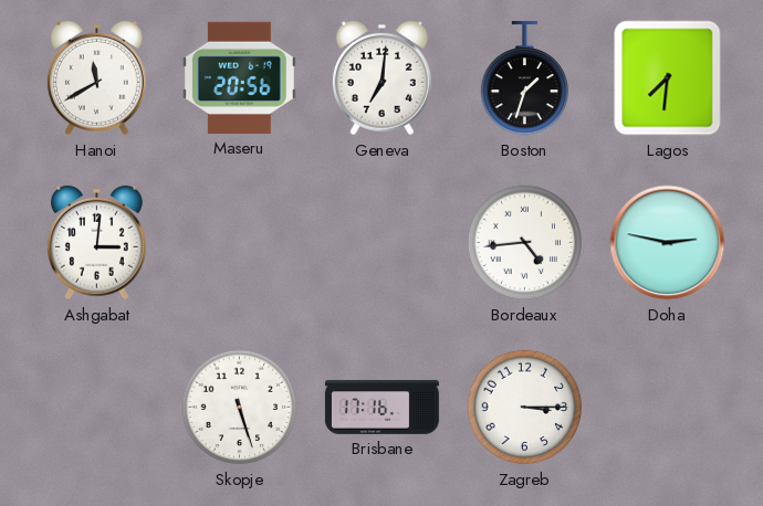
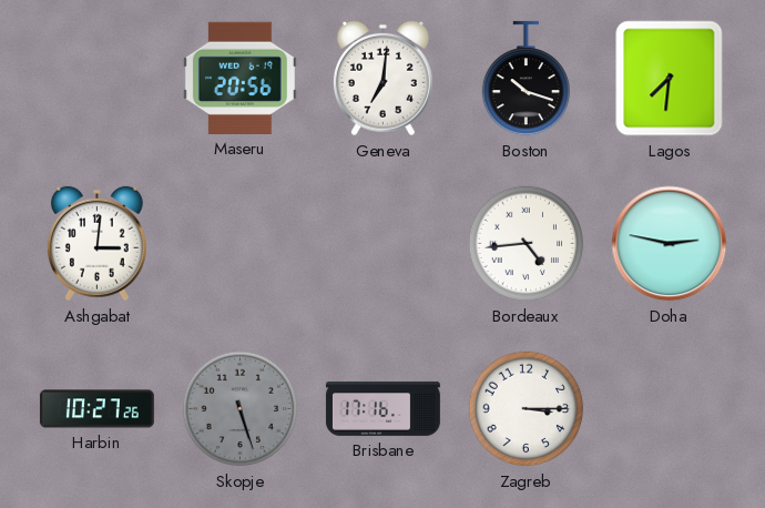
Hanoi: 11:40 -> none (96, 78)
Boston: 1:33 -> 10:18 (526, 79)
Harbin: none -> 10:27 (96, 409)
Skopje dial: white -> grey (241, 409)
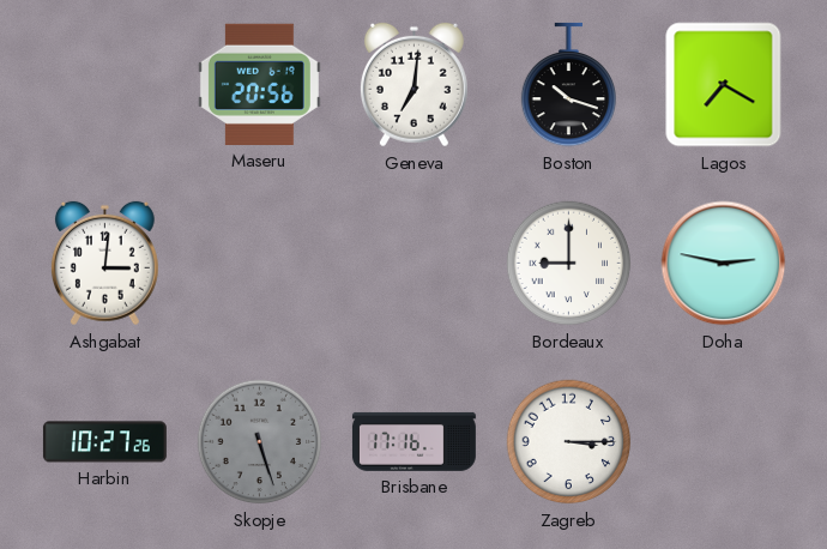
Lagos: 7:31 -> 7:20 (724, 85)
Bordeaux: 4:44 -> 9:00 (569, 264)
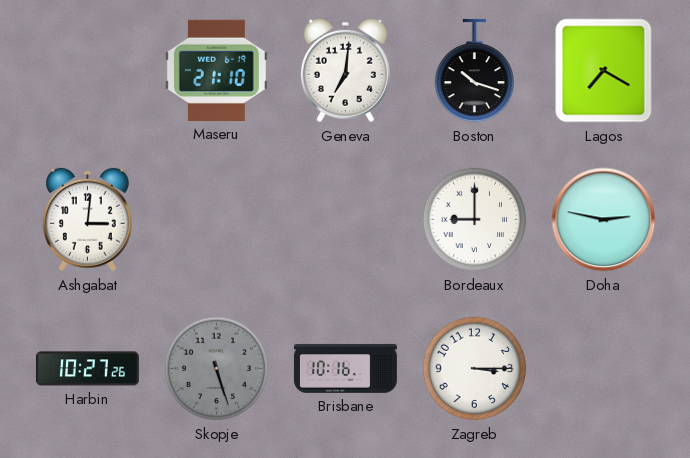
Maseru: 20:56 -> 21:10 (216, 70)
Brisbane: 17:16 -> 10:16 (345, 368)
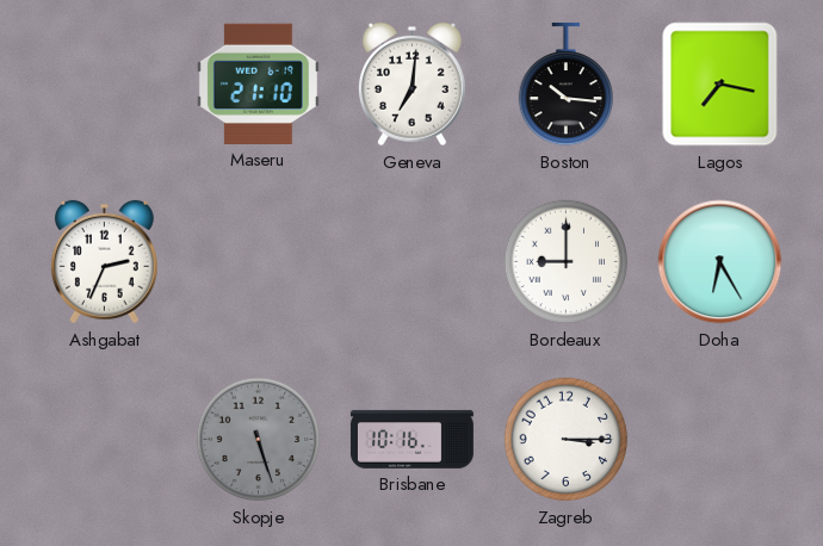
Boston: 10:18 -> 10:16 (565, 85)
Lagos: 7:20 -> 7:17 (720, 85)
Ashgabat: 3:01 -> 2:34 (104, 262)
Doha: 2:47 -> 6:25 (720, 262)
Harbin: 10:27 -> none (87, 369)
